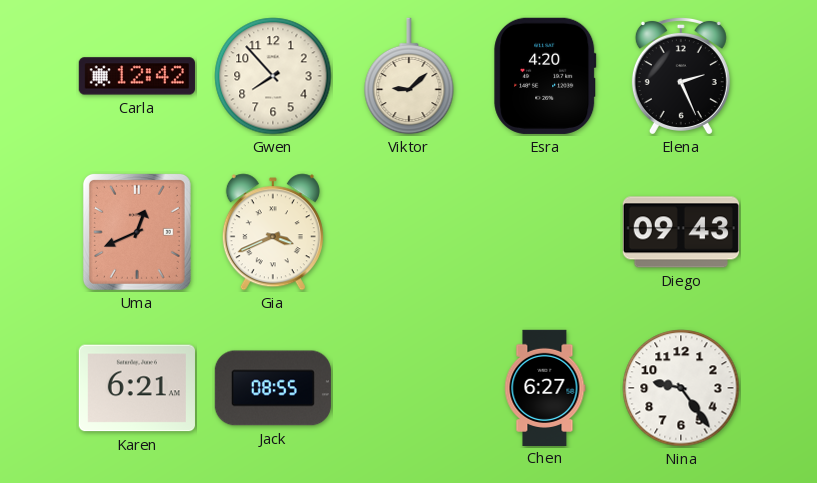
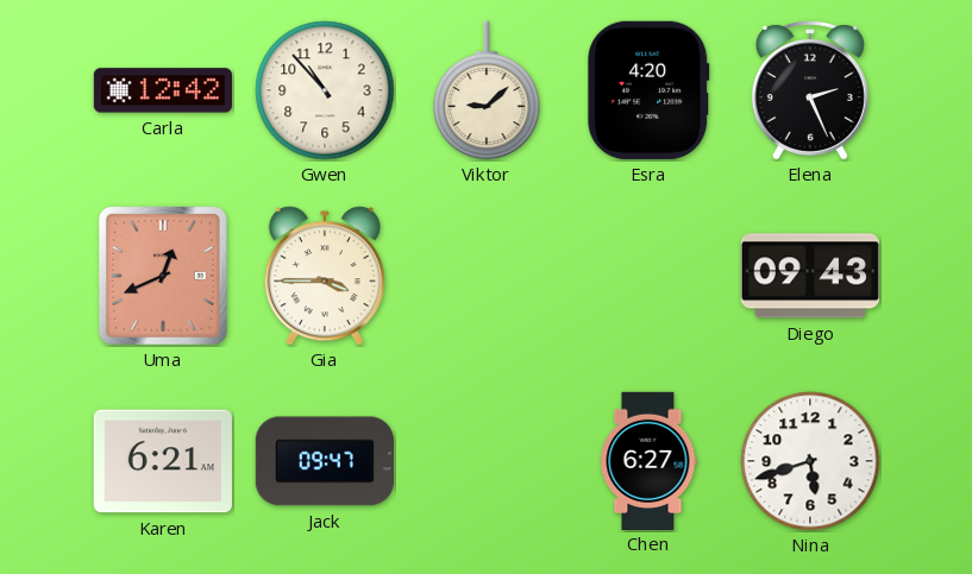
Gwen: 7:53 -> 10:53 (325, 90)
Gia: 3:41 -> 3:45 (325, 276)
Jack: 08:55 -> 09:47 (325, 461)
Nina: 9:24 -> 5:42 (810, 461)
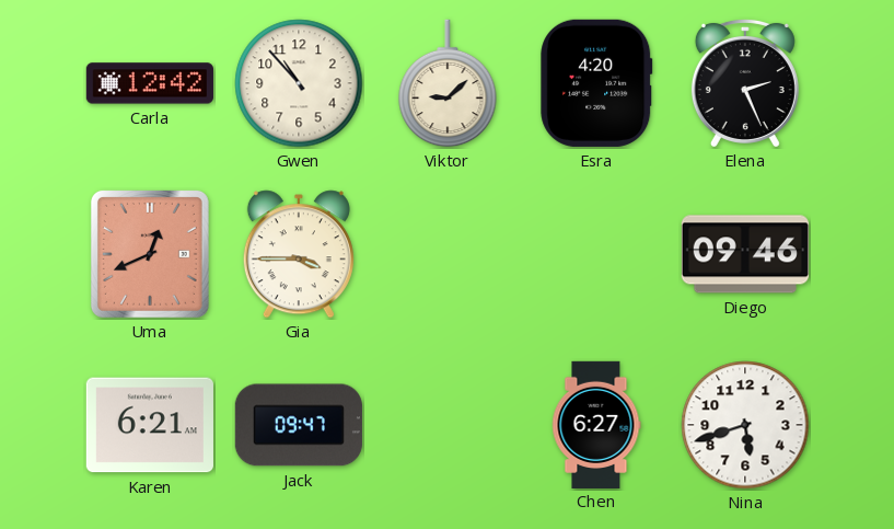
Diego: 09:43 -> 09:46 (745, 254)
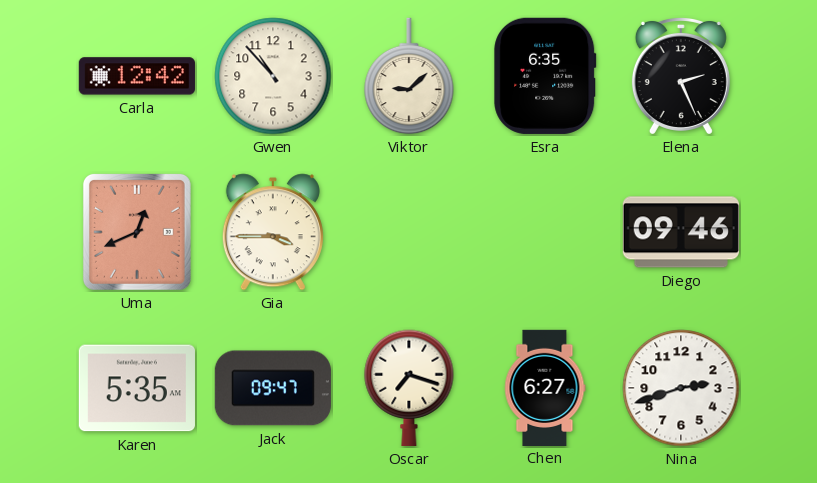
Esra: 4:20 -> 6:35 (545, 76)
Karen: 6:21 -> 5:35 (137, 388)
Oscar: none -> 7:18 (409, 388)
Nina: 5:42 -> 2:42 (681, 388)
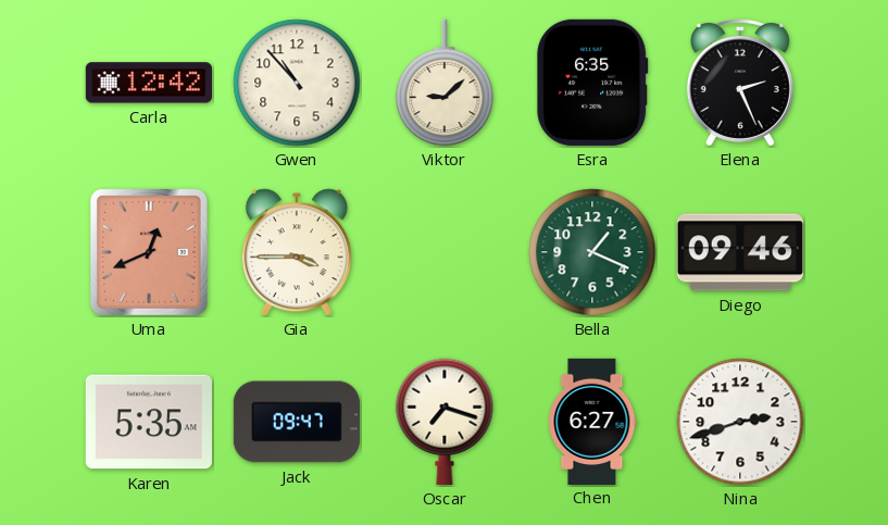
Bella: none -> 1:19 (592, 252)
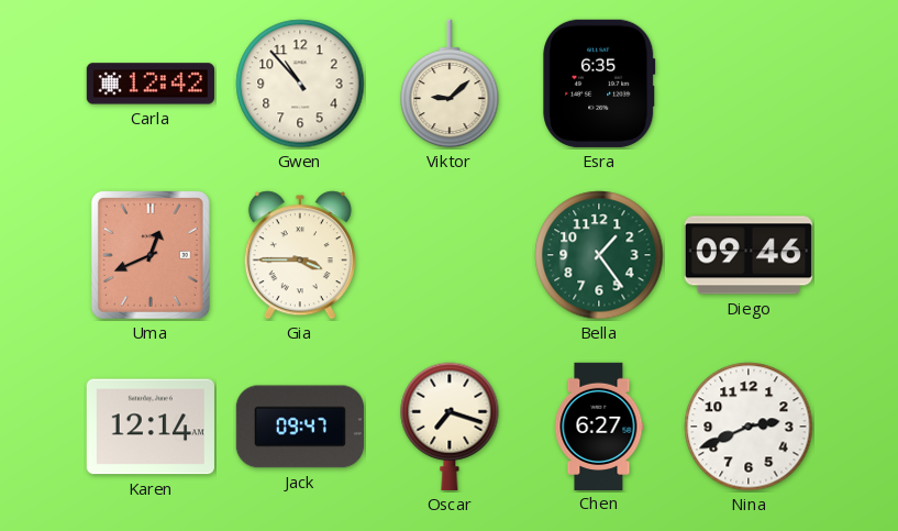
Elena: 2:26 -> none (740, 82)
Bella: 1:19 -> 1:24 (599, 255)
Karen: 5:35 -> 12:14 (151, 427)
Nina: 2:42 -> 2:41 (749, 427)
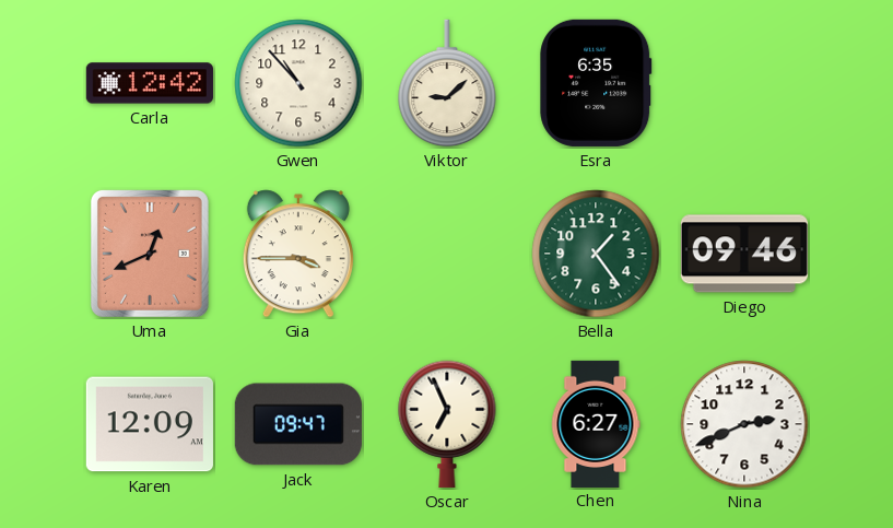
Karen: 12:14 -> 12:09 (150, 424)
Oscar: 7:18 -> 6:56 (447, 424)
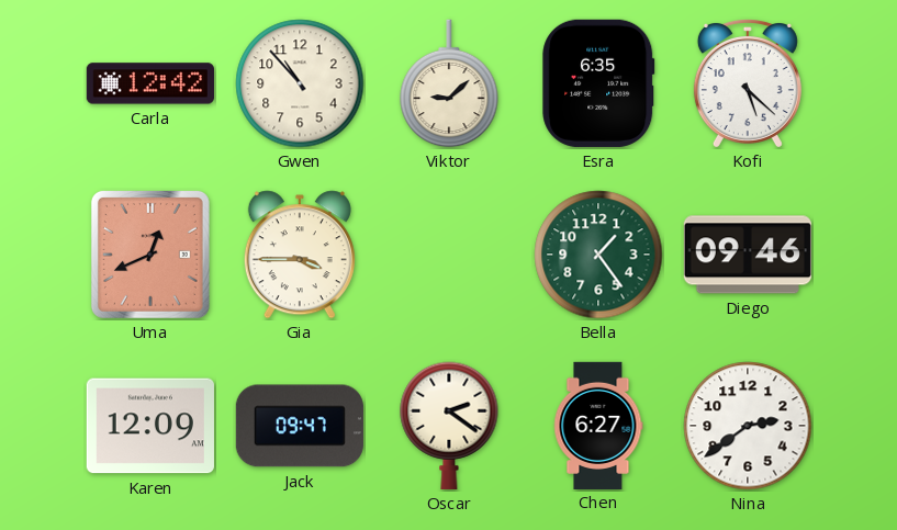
Kofi: none -> 5:22 (748, 82)
Oscar: 6:56 -> 2:21 (449, 426)
Nina: 2:41 -> 2:39 (748, 426)
